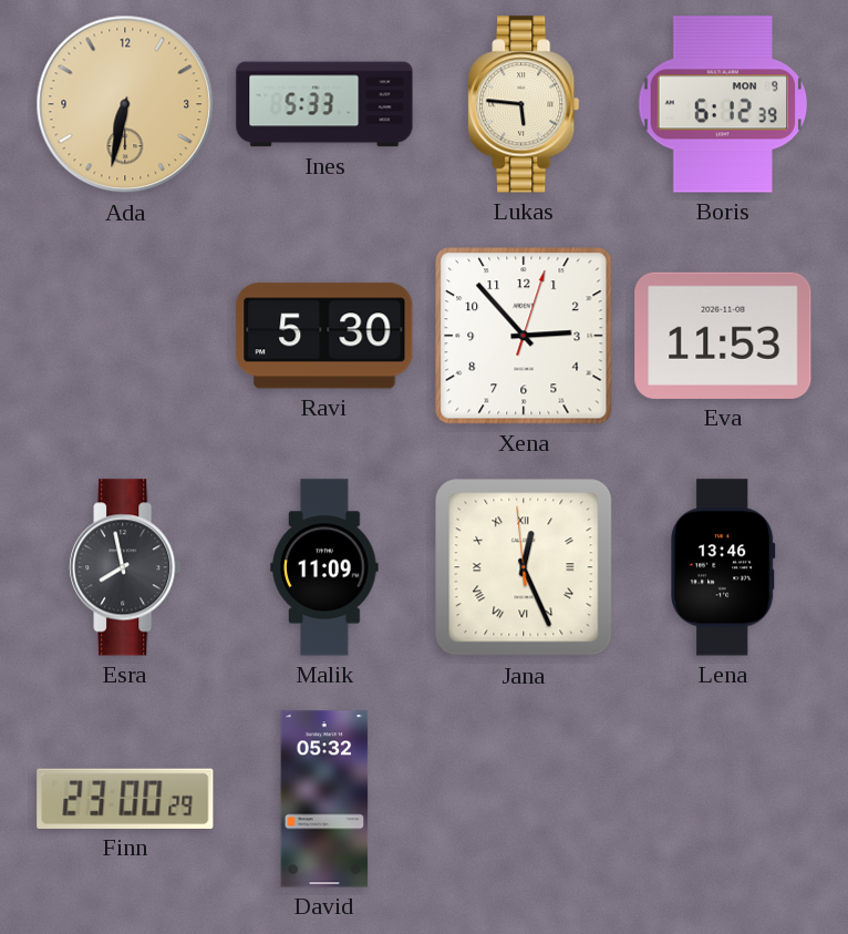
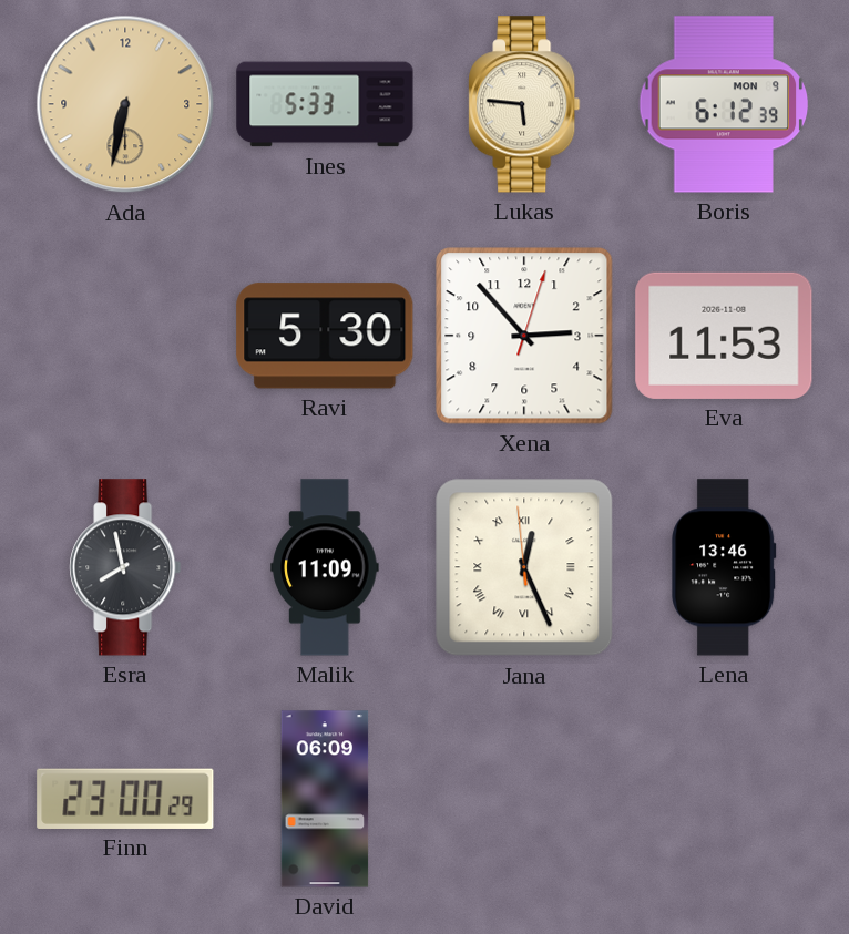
David: 05:32 -> 06:09 (325, 799)
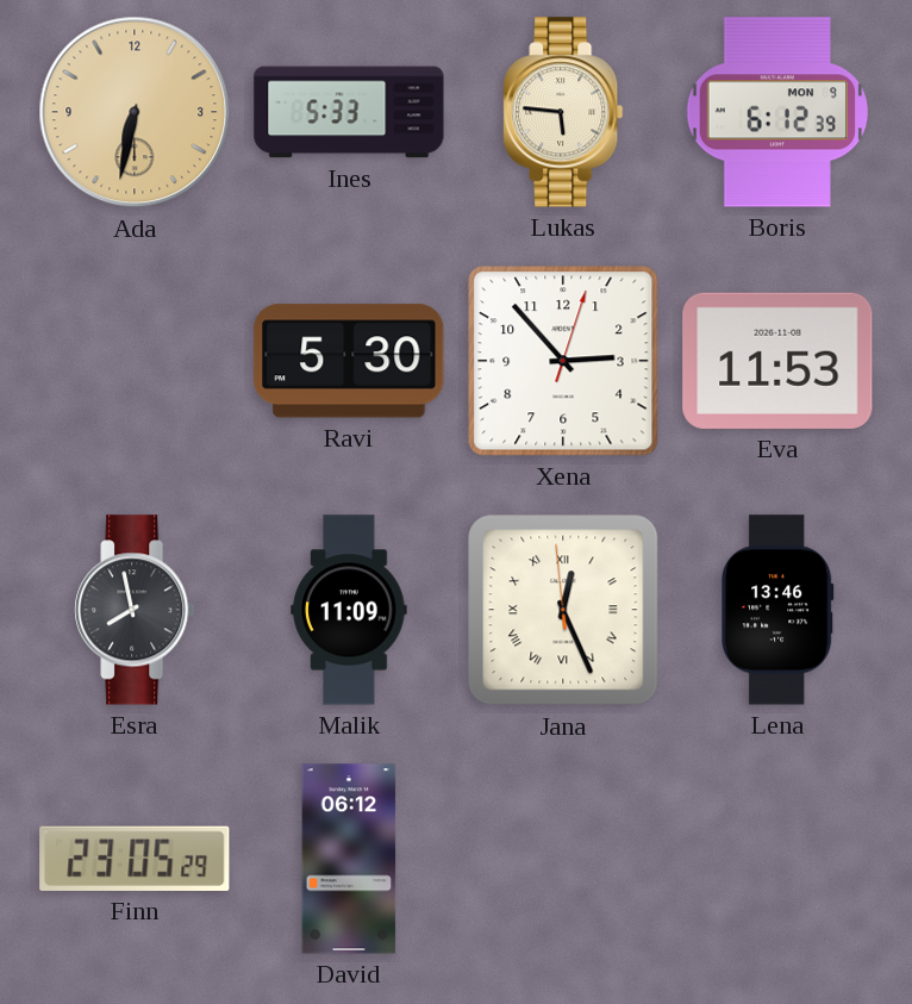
Finn: 23:00 -> 23:05 (135, 859)
David: 06:09 -> 06:12 (349, 859)
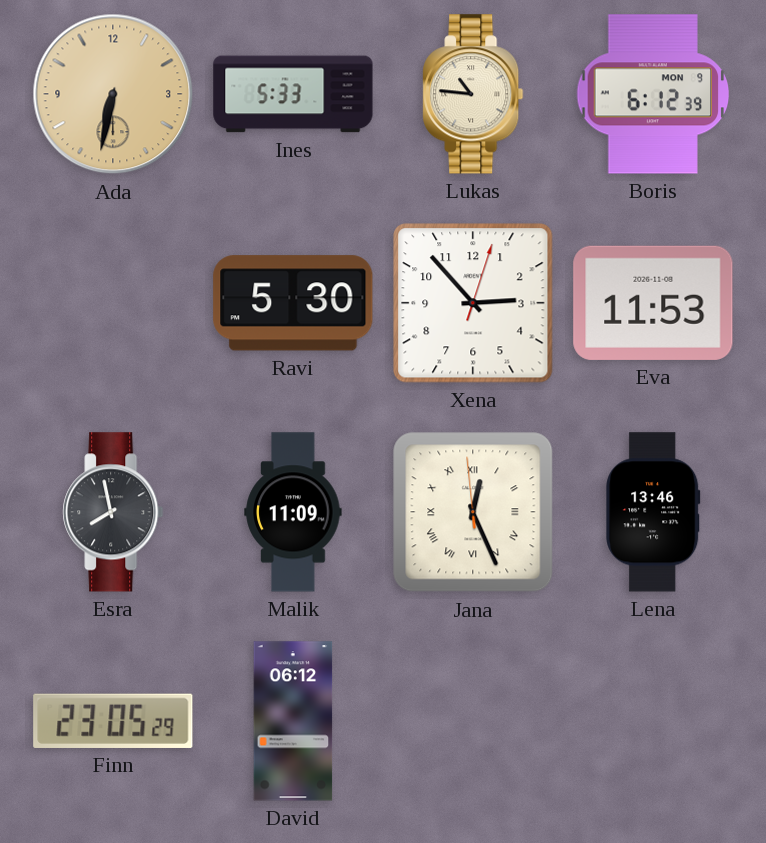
Lukas: 5:46 -> 10:46 (473, 94)
